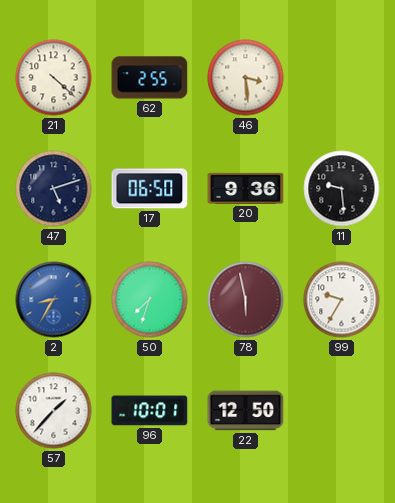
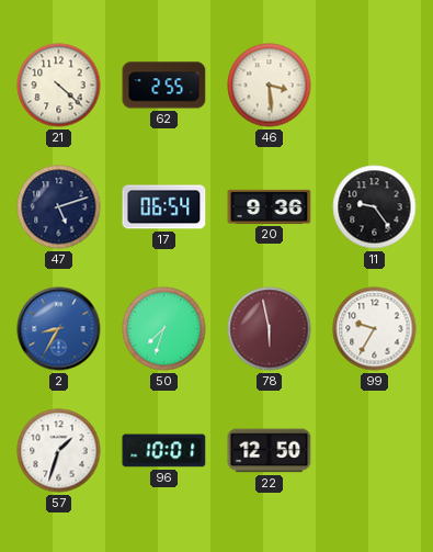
17: 06:50 -> 06:54 (164, 207)
11: 9:29 -> 9:24 (375, 207)
57: 1:37 -> 1:33 (59, 451)
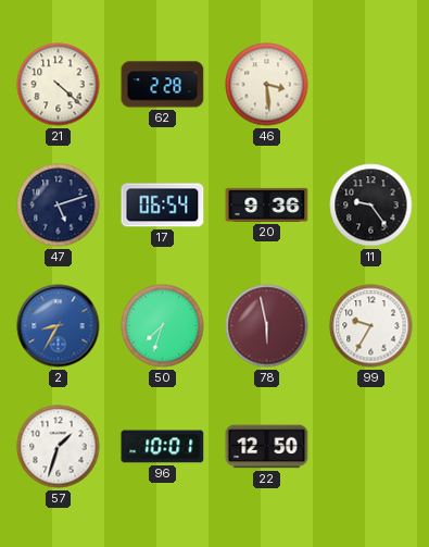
62: 2:55 -> 2:28 (163, 85)
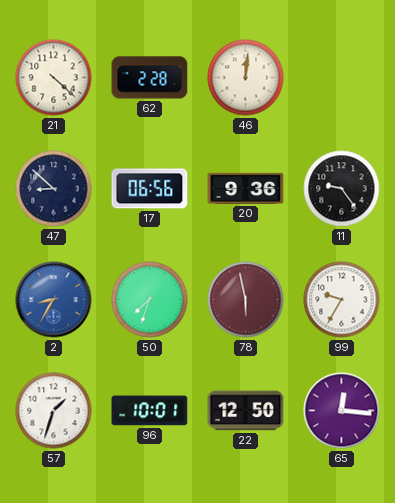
46: 3:29 -> 12:01 (246, 78)
47: 5:12 -> 8:52 (54, 189)
17: 06:54 -> 06:56 (150, 189)
65: none -> 12:16 (342, 411)
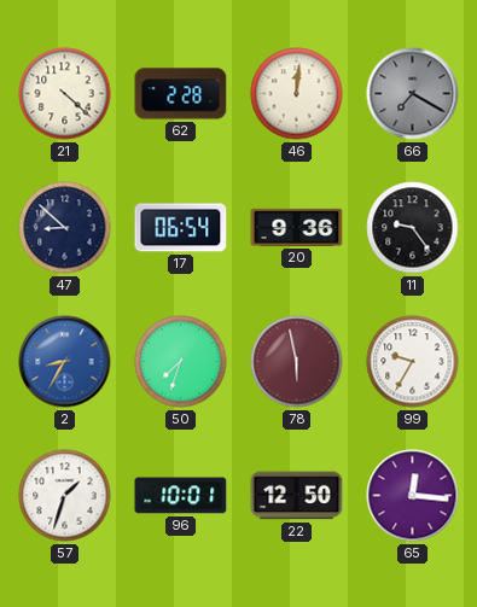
66: none -> 7:20 (413, 94)
17: 06:56 -> 06:54 (181, 228)
